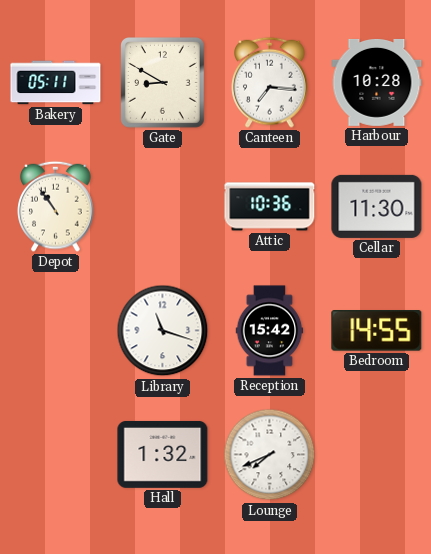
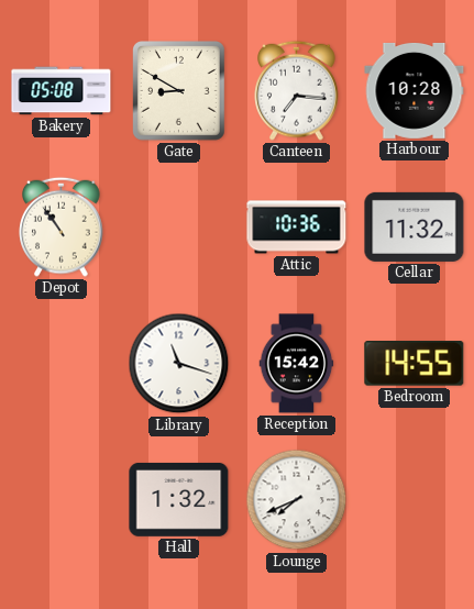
Bakery: 05:11 -> 05:08 (62, 91)
Cellar: 11:30 -> 11:32 (415, 226)
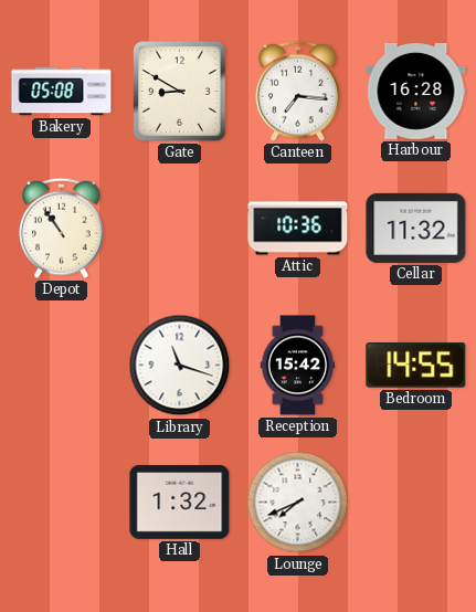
Harbour: 10:28 -> 16:28 (416, 91)
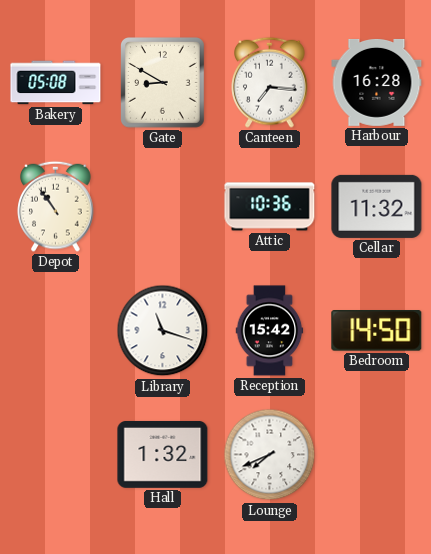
Bedroom: 14:55 -> 14:50 (377, 331)
